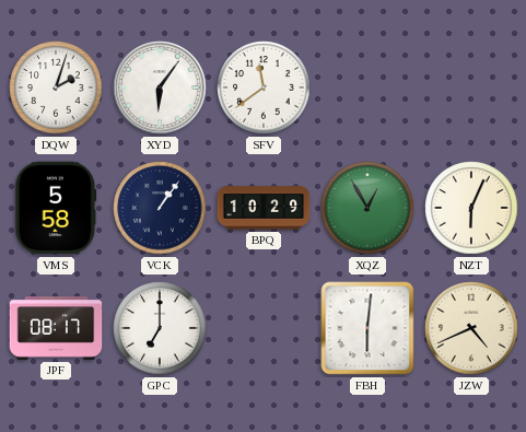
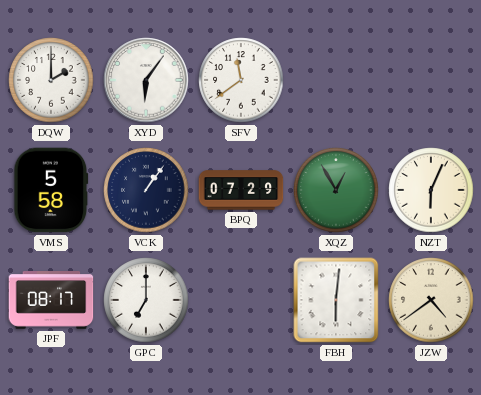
DQW: 2:03 -> 2:00 (51, 80)
BPQ: 10:29 -> 07:29 (241, 190)
JZW: 4:41 -> 4:39 (431, 300)
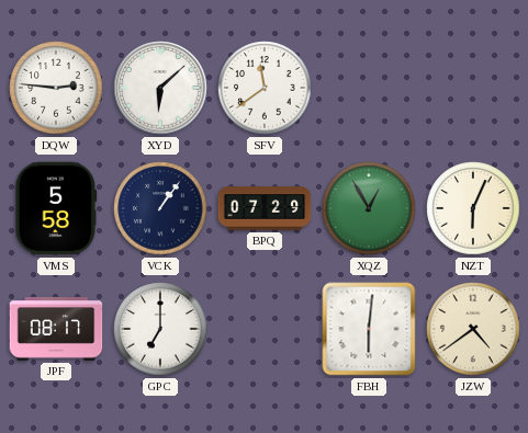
DQW: 2:00 -> 2:46 (56, 88)
XYD: 6:06 -> 6:08 (160, 88)
